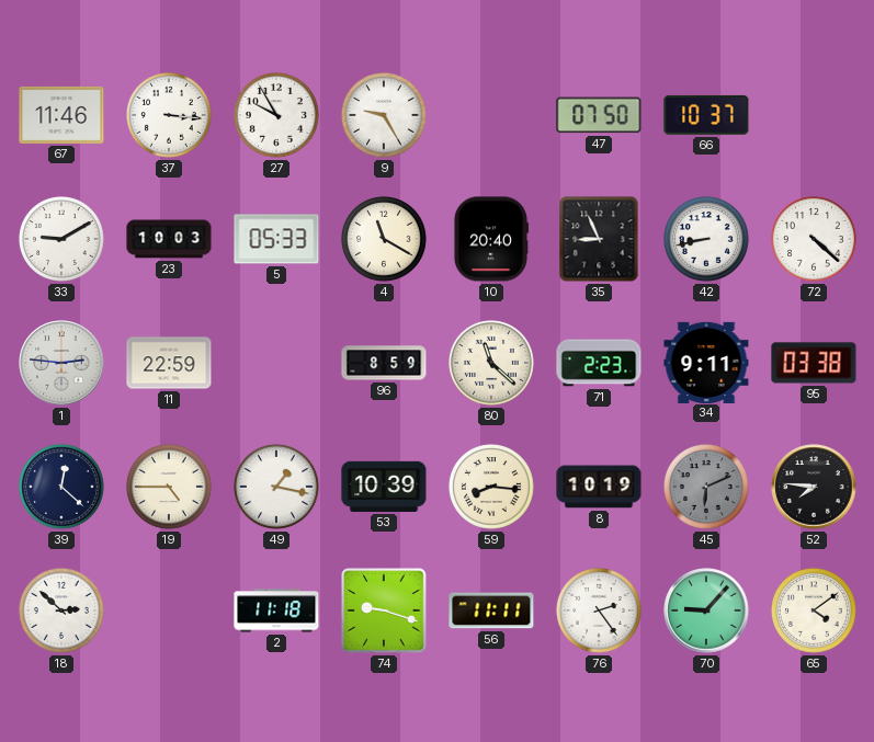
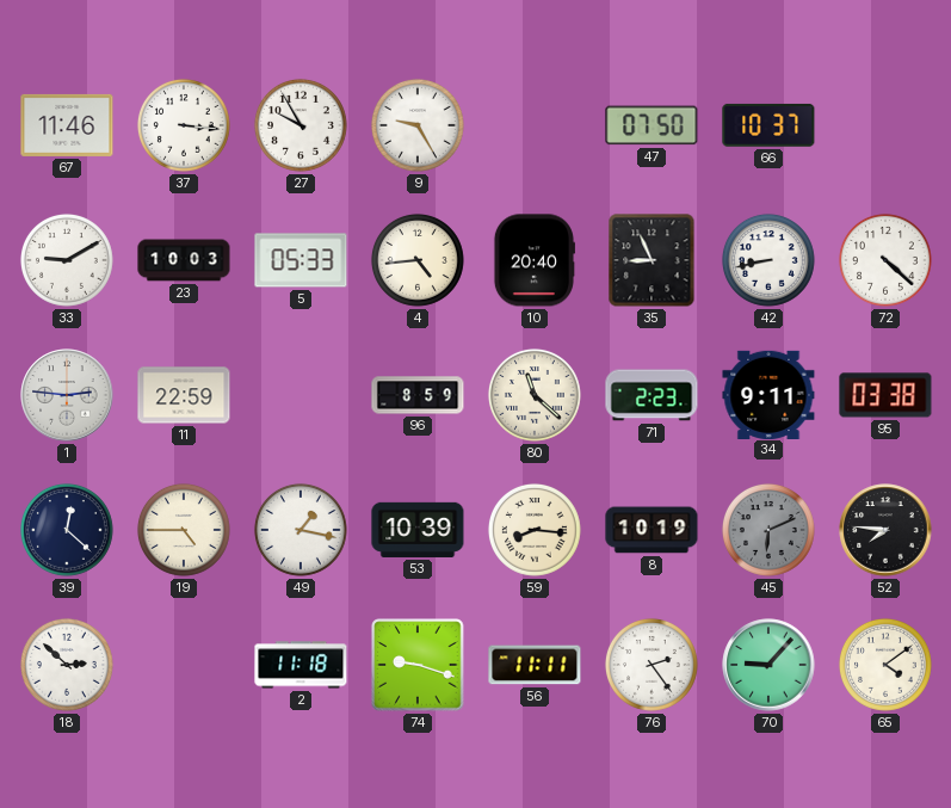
4: 11:20 -> 4:44 (418, 260)
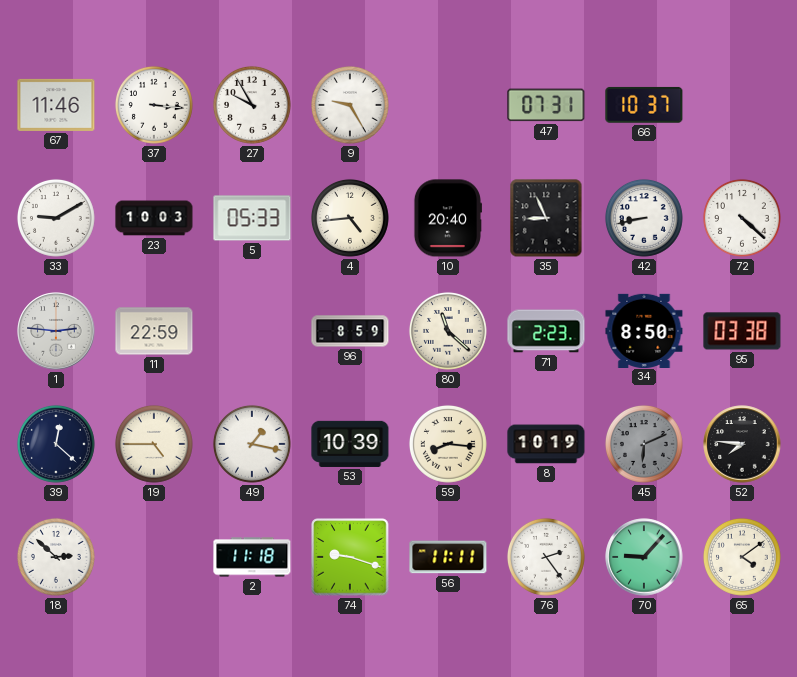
47: 07:50 -> 07:31 (546, 105)
34: 9:11 -> 8:50 (644, 330)
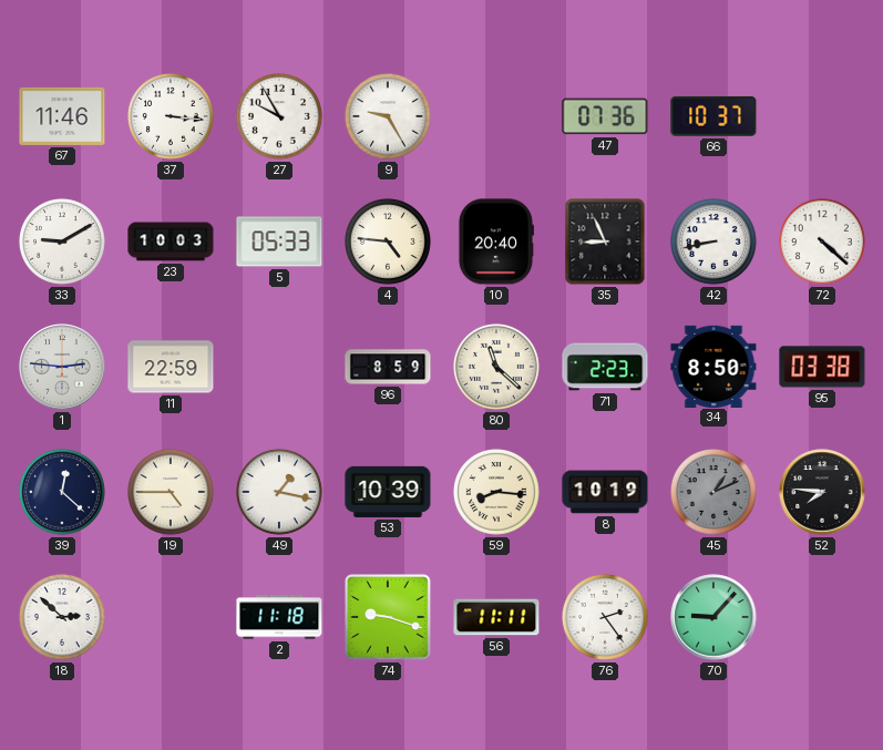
47: 07:31 -> 07:36 (605, 116)
4: 4:44 -> 4:46 (388, 242)
45: 6:11 -> 1:11 (713, 492)
65: 4:09 -> none (742, 557)
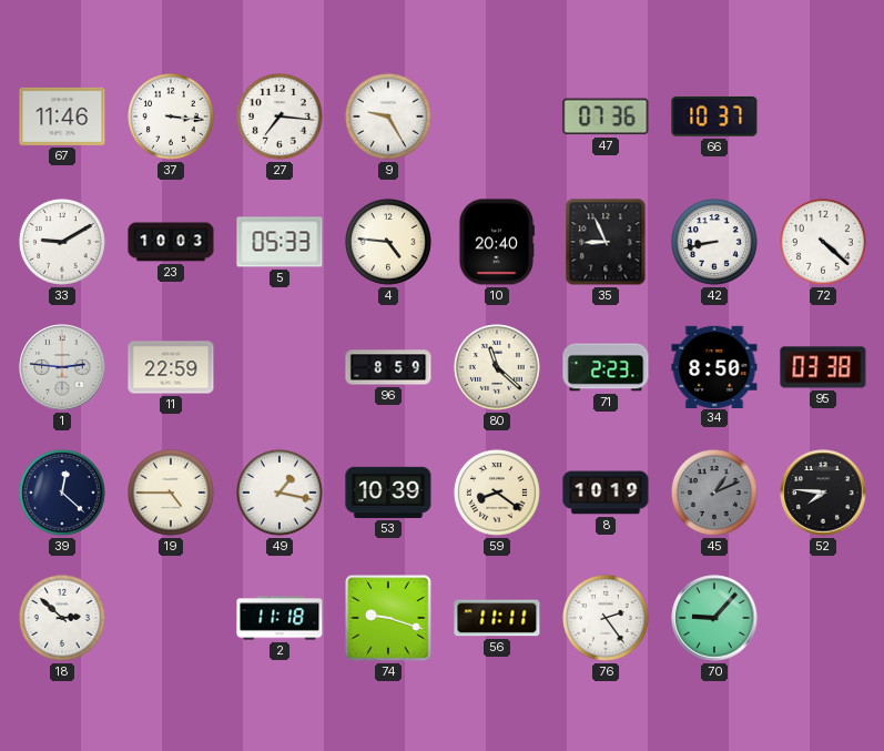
27: 9:55 -> 7:16 (280, 116)
59: 8:16 -> 8:21 (497, 493)
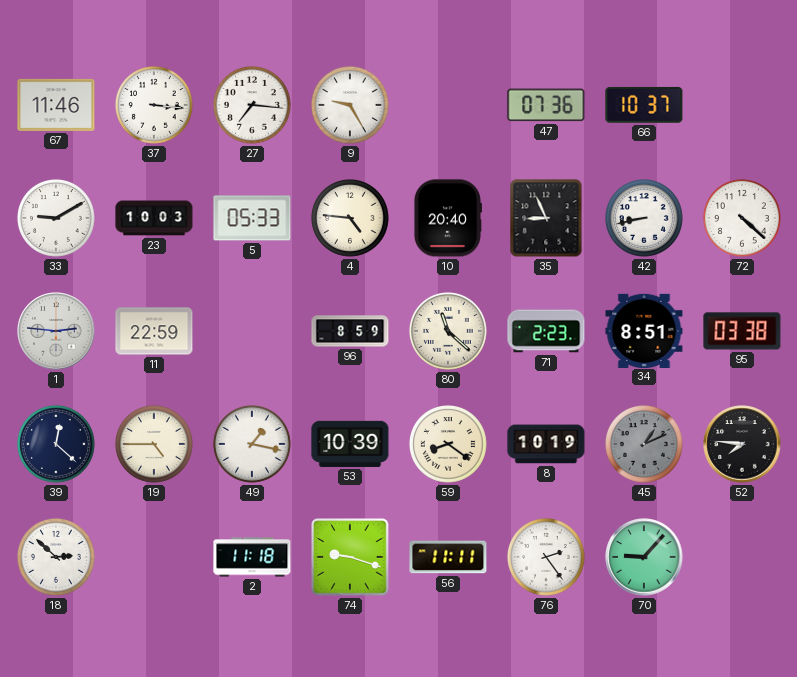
34: 8:50 -> 8:51 (644, 330)
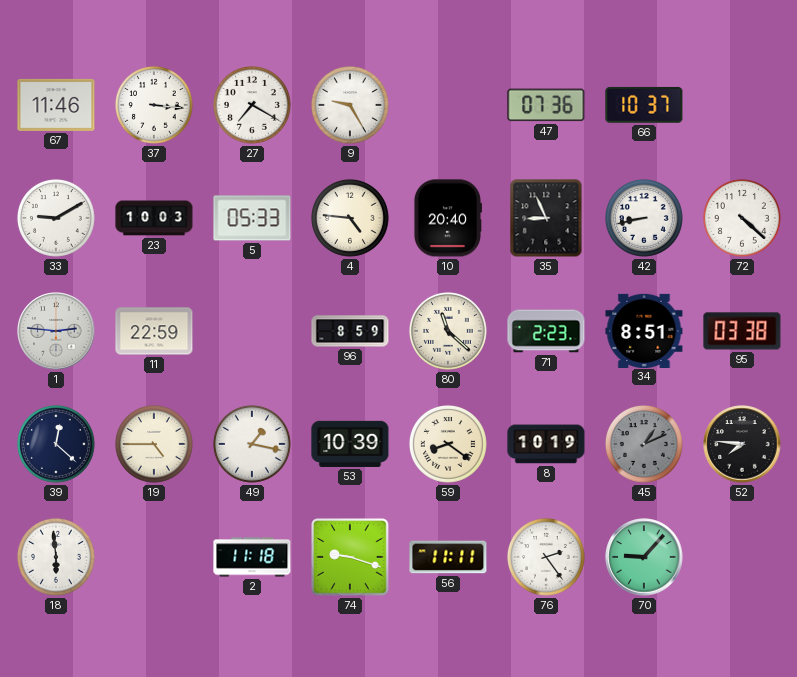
27: 7:16 -> 7:20 (252, 105)
18: 2:52 -> 5:59 (56, 557)
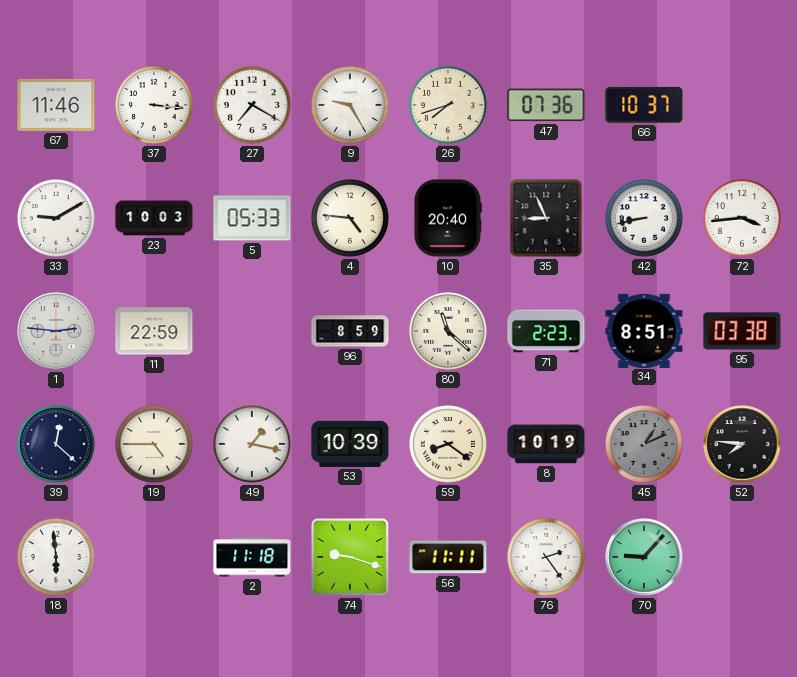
26: none -> 7:42 (448, 105)
72: 4:22 -> 3:44 (742, 218)
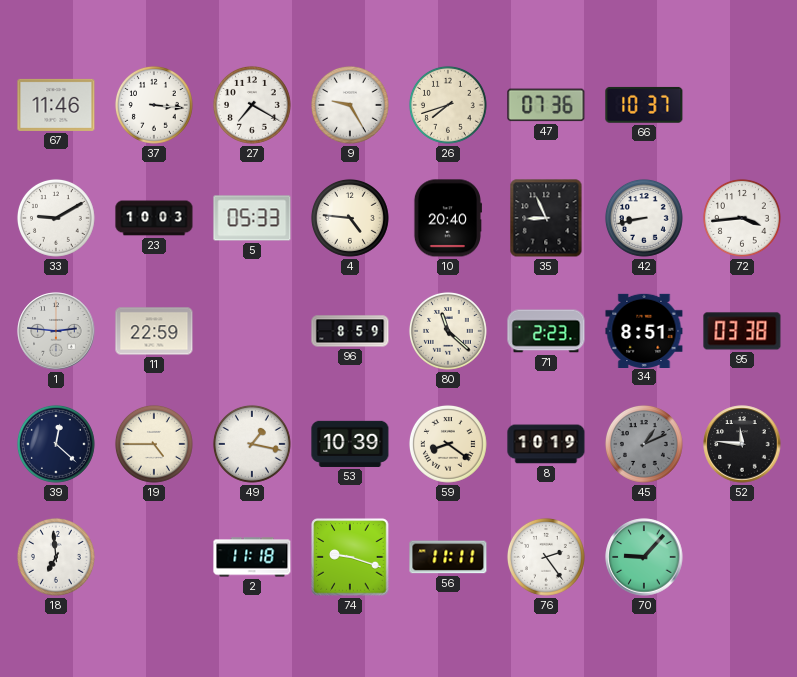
52: 7:46 -> 11:46 (742, 444)
18: 5:59 -> 6:59 (56, 557)
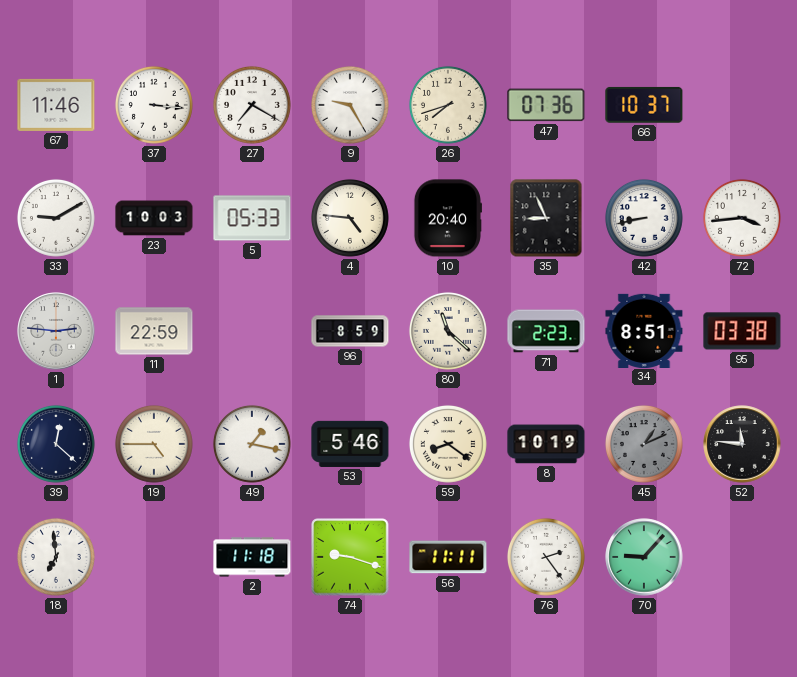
53: 10:39 -> 5:46 (350, 444)
